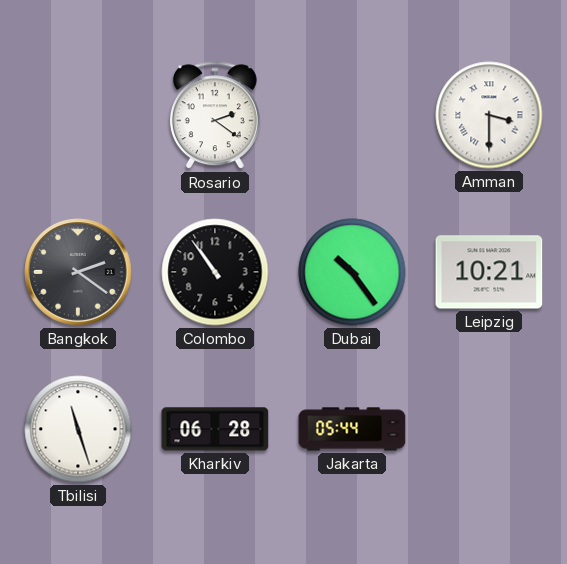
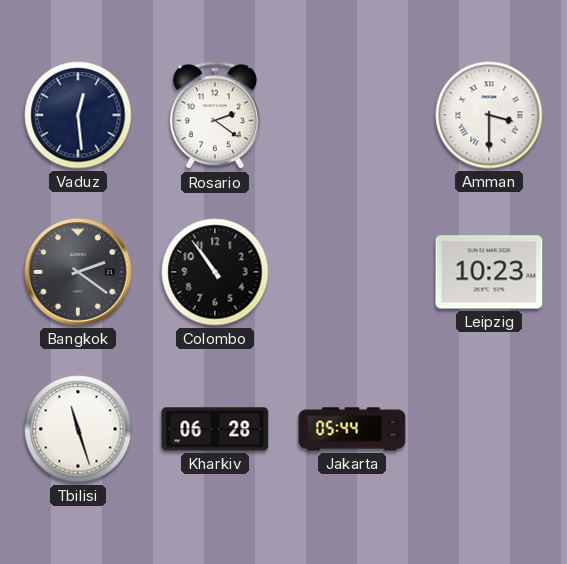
Vaduz: none -> 12:29 (78, 115)
Dubai: 10:24 -> none (352, 272)
Leipzig: 10:21 -> 10:23 (489, 272)
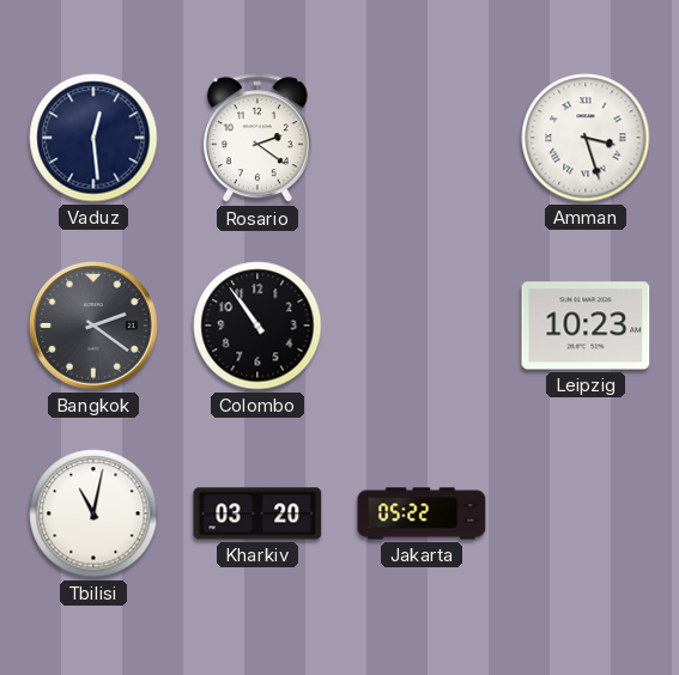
Amman: 3:30 -> 3:27 (586, 138)
Tbilisi: 11:27 -> 11:02 (93, 513)
Kharkiv: 06:28 -> 03:20 (257, 513)
Jakarta: 05:44 -> 05:22 (422, 513)
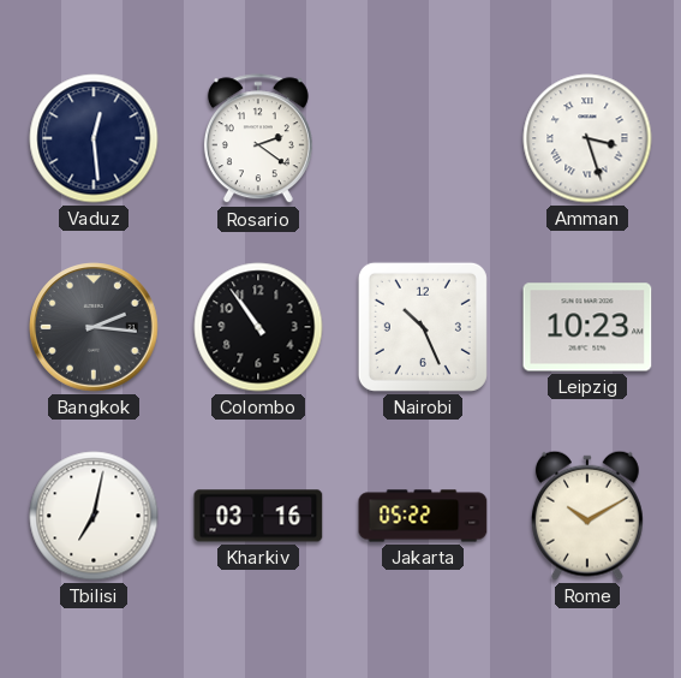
Bangkok: 2:21 -> 2:16 (95, 328)
Nairobi: none -> 10:26 (423, 327)
Tbilisi: 11:02 -> 7:02 (94, 516)
Kharkiv: 03:20 -> 03:16 (258, 516)
Rome: none -> 10:10 (587, 516)
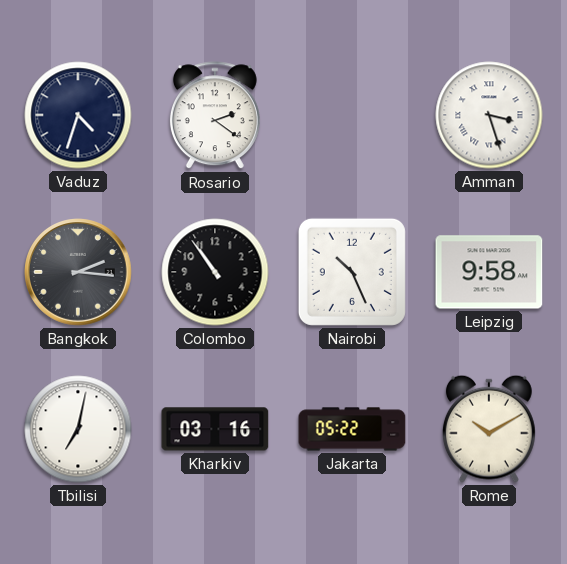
Vaduz: 12:29 -> 4:33 (78, 115)
Leipzig: 10:23 -> 9:58 (489, 272)
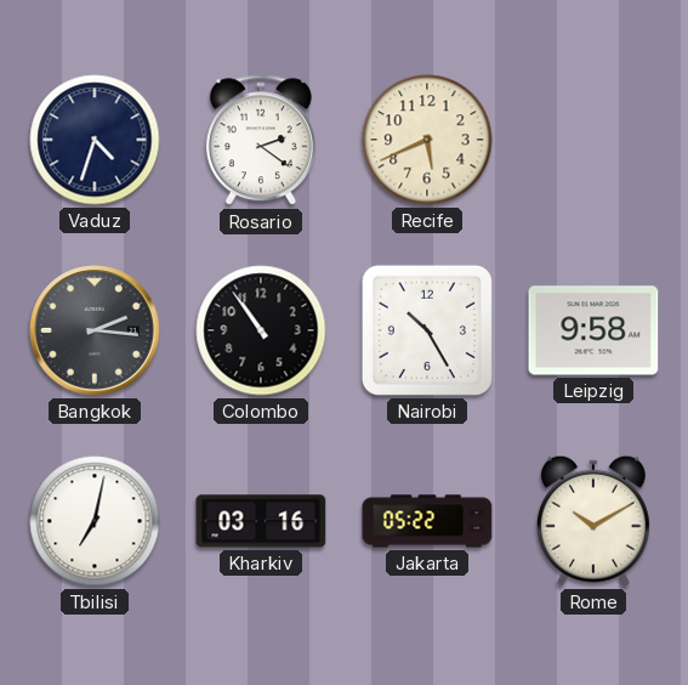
Recife: none -> 5:41 (427, 140)
Amman: 3:27 -> none (489, 115)
Nairobi: 10:26 -> 10:25 (427, 330)
